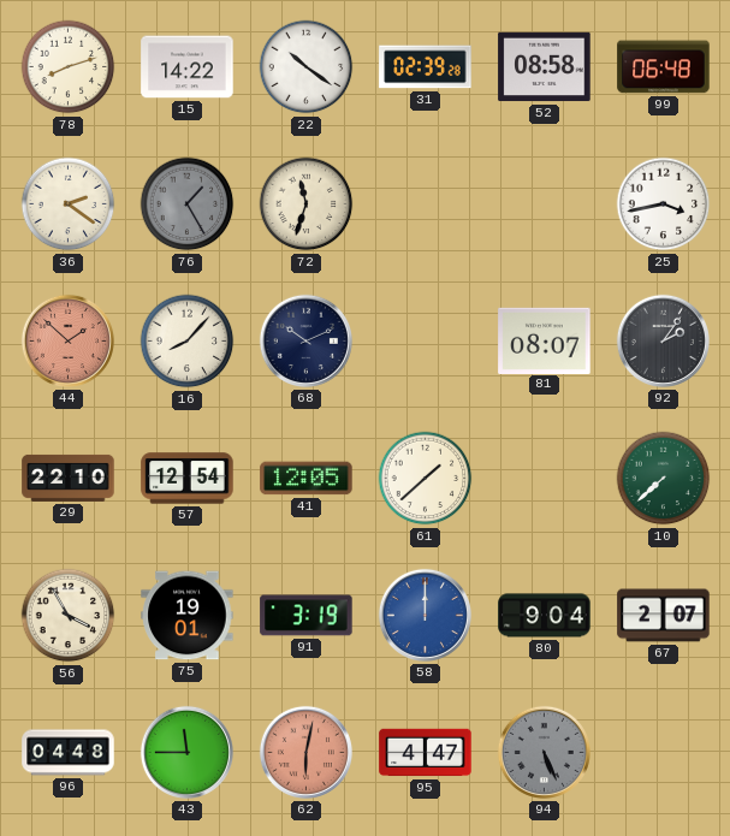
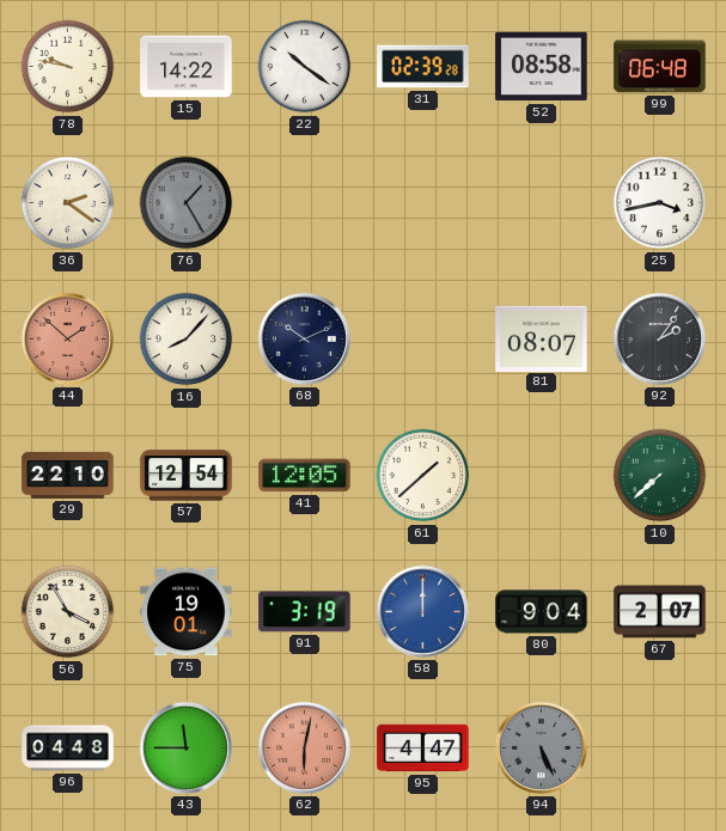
78: 8:12 -> 9:47 (68, 67)
72: 11:33 -> none (307, 204)
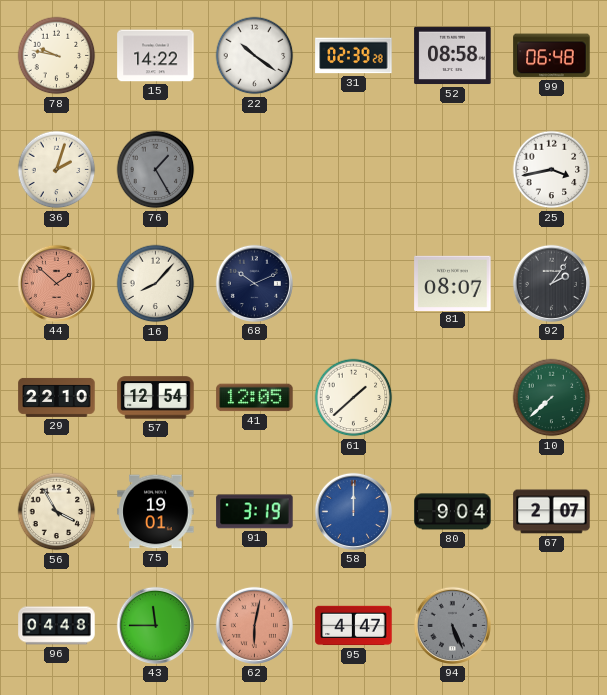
36: 2:21 -> 2:03 (57, 170)
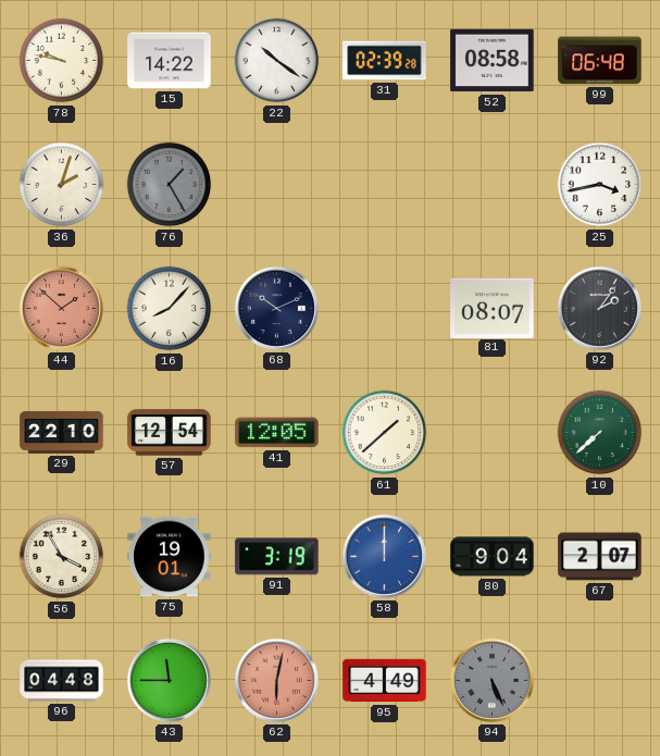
95: 4:47 -> 4:49 (385, 681)
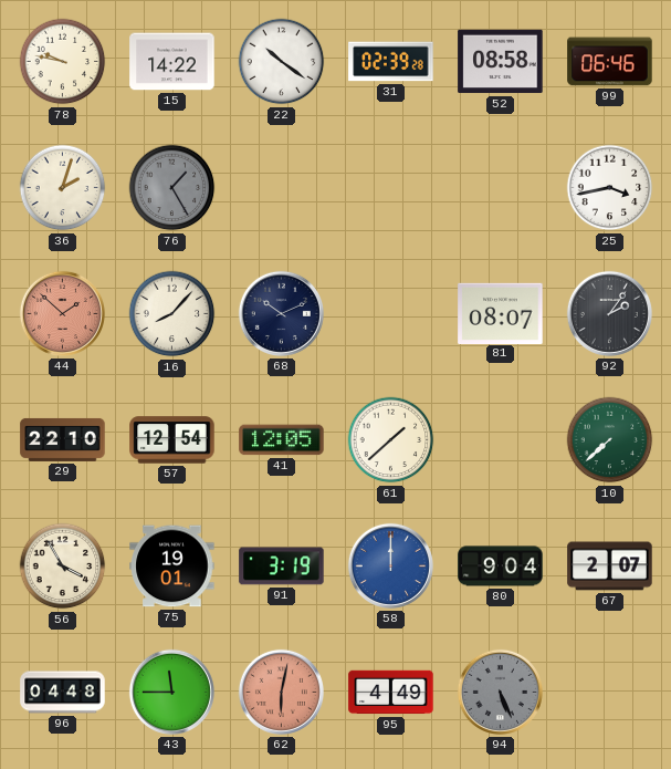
99: 06:48 -> 06:46 (610, 62)
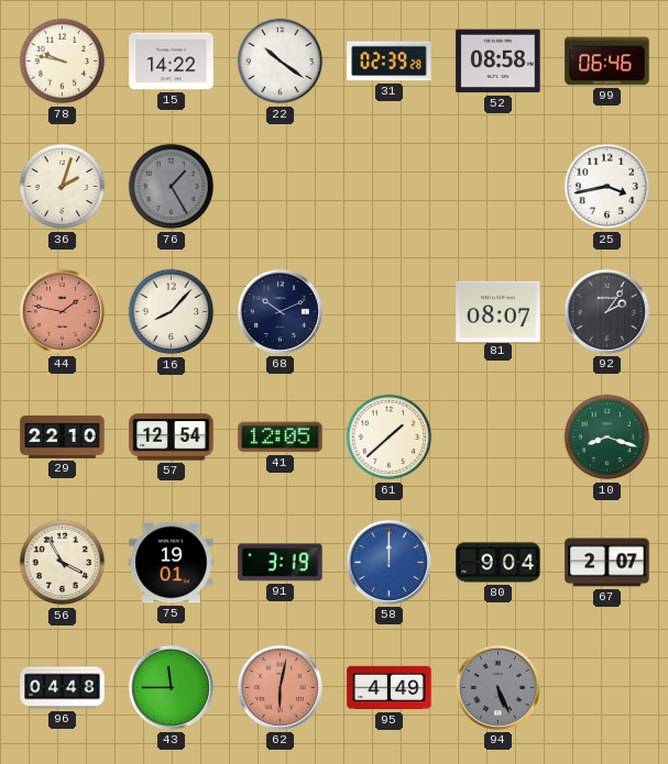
44: 1:52 -> 1:47 (62, 311)
10: 7:38 -> 8:18 (607, 438)
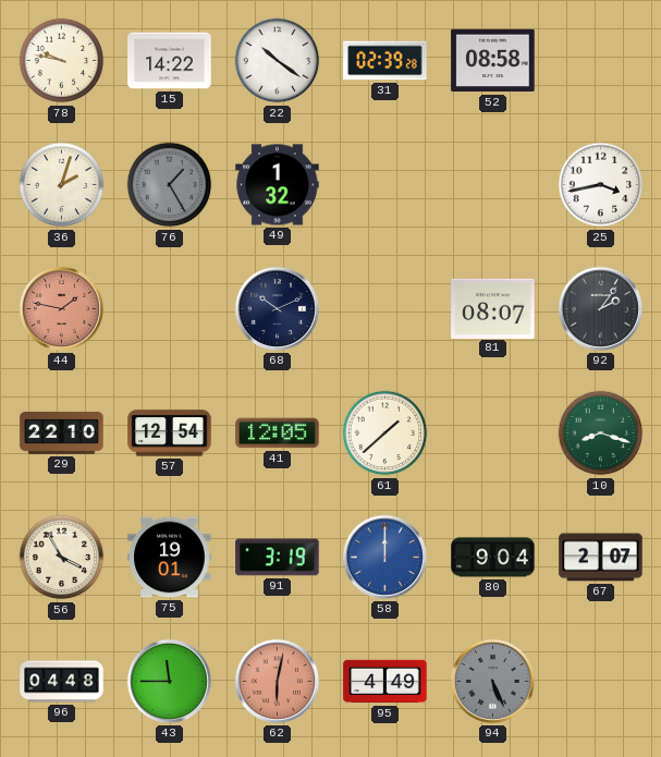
99: 06:46 -> none (607, 62)
49: none -> 1:32 (278, 185)
16: 8:07 -> none (172, 312)
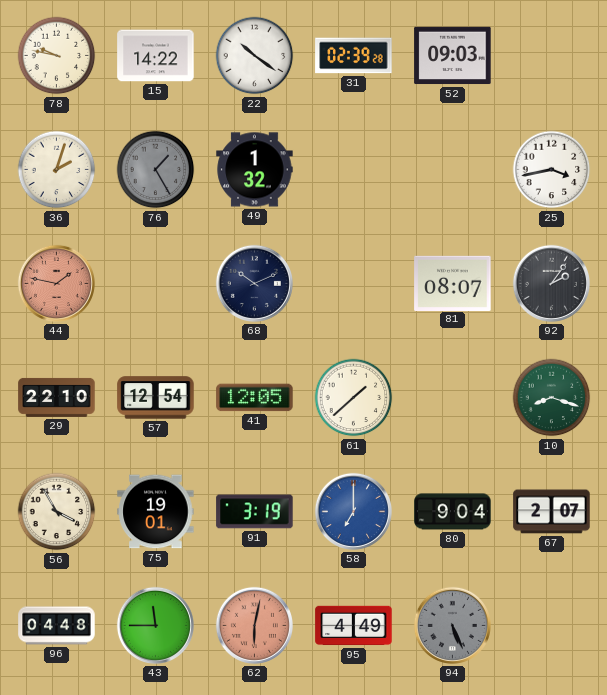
52: 08:58 -> 09:03 (453, 56)
58: 12:00 -> 7:00 (353, 511)
